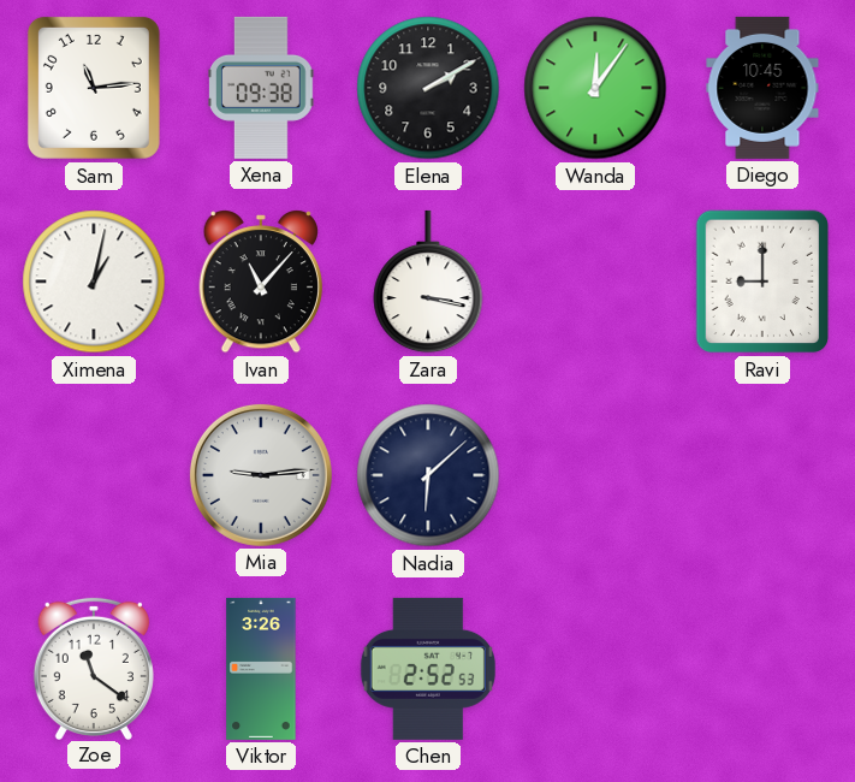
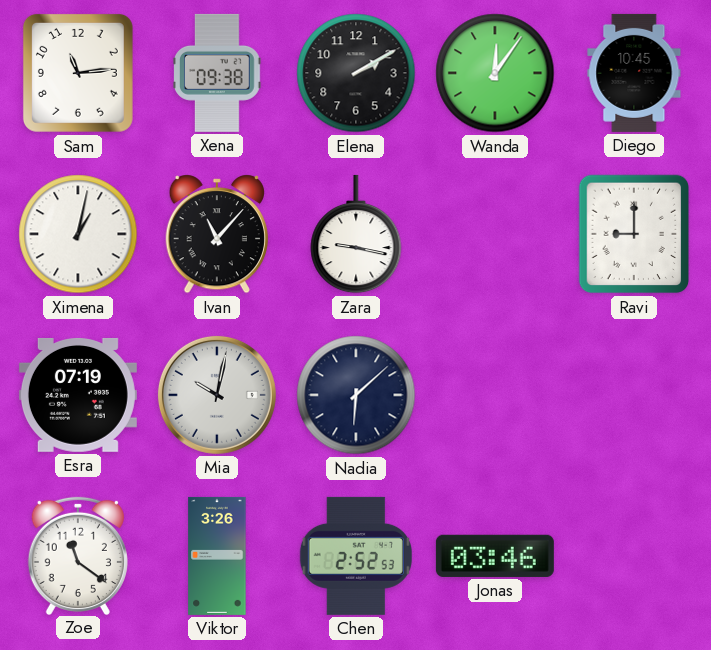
Zara: 3:17 -> 9:17 (356, 234)
Esra: none -> 07:19 (78, 395)
Mia: 9:14 -> 10:02 (217, 395)
Jonas: none -> 03:46 (495, 556)
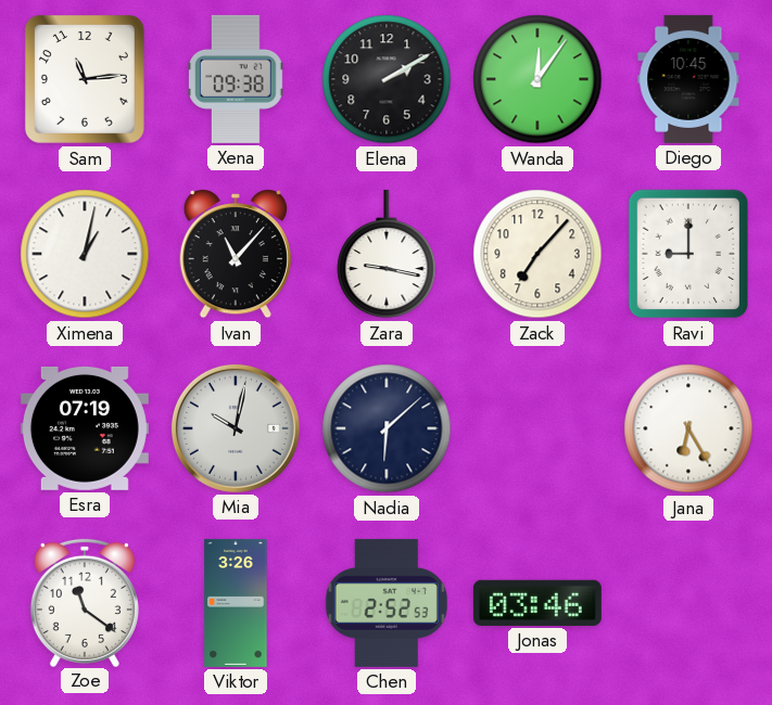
Zack: none -> 7:07 (537, 254)
Jana: none -> 6:25 (688, 428)
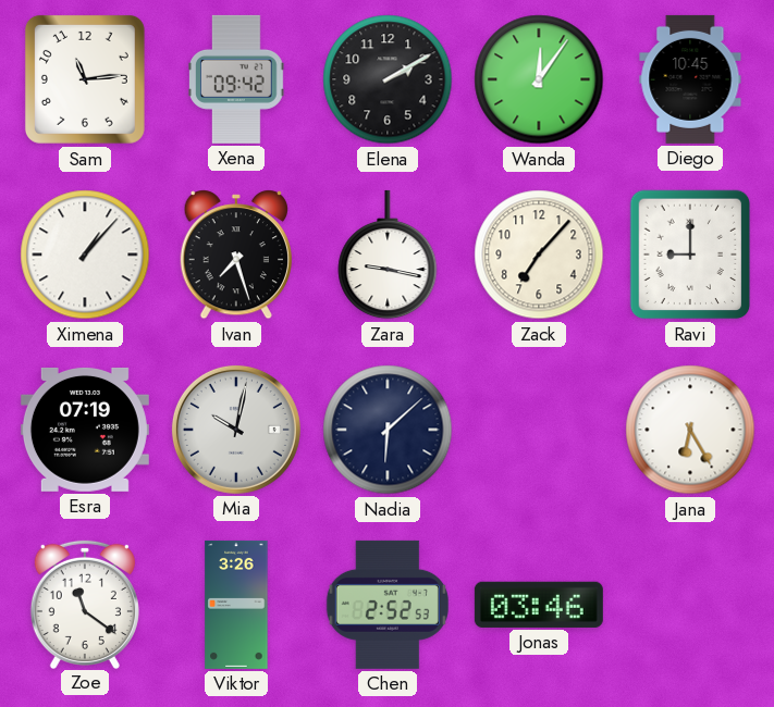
Xena: 09:38 -> 09:42 (237, 79)
Ximena: 1:02 -> 1:07 (85, 255)
Ivan: 11:07 -> 7:27 (235, 256)
